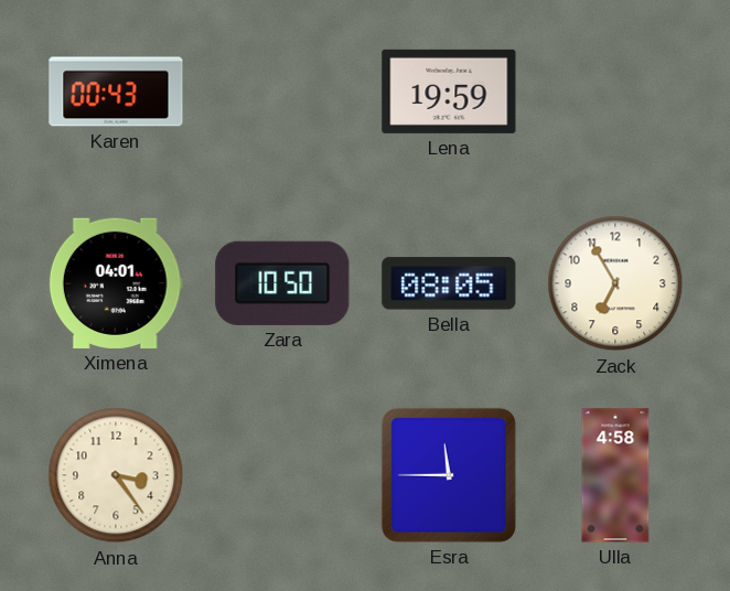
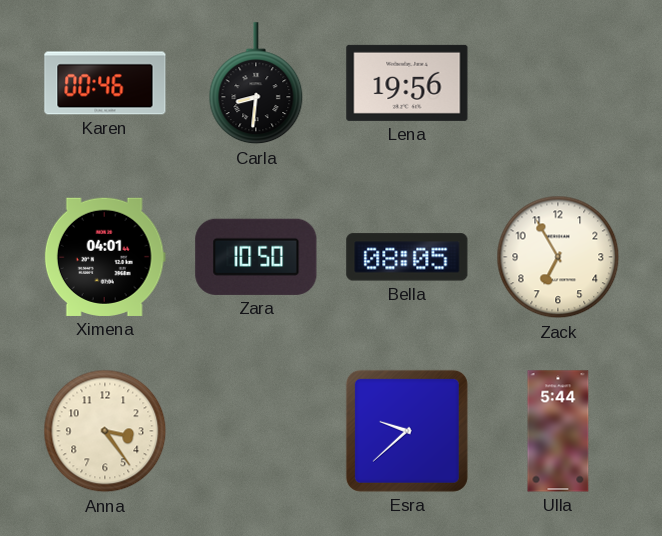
Karen: 00:43 -> 00:46 (105, 83)
Carla: none -> 8:31 (256, 84)
Lena: 19:59 -> 19:56 (407, 83)
Esra: 11:45 -> 9:38 (407, 431)
Ulla: 4:58 -> 5:44 (558, 431)
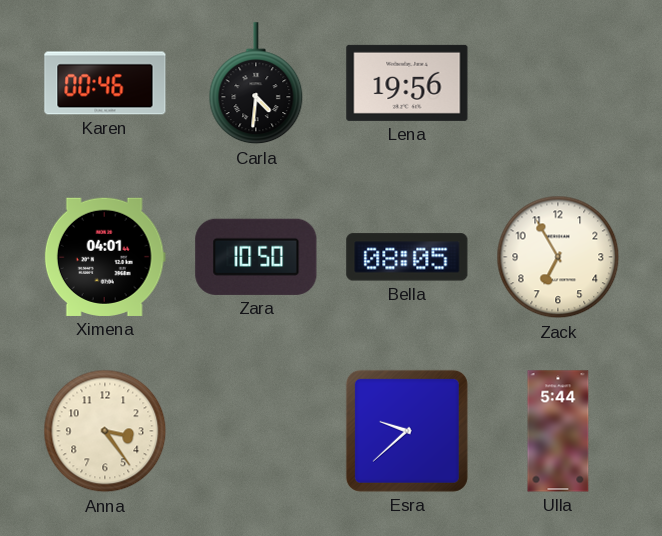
Carla: 8:31 -> 4:31 (256, 84)
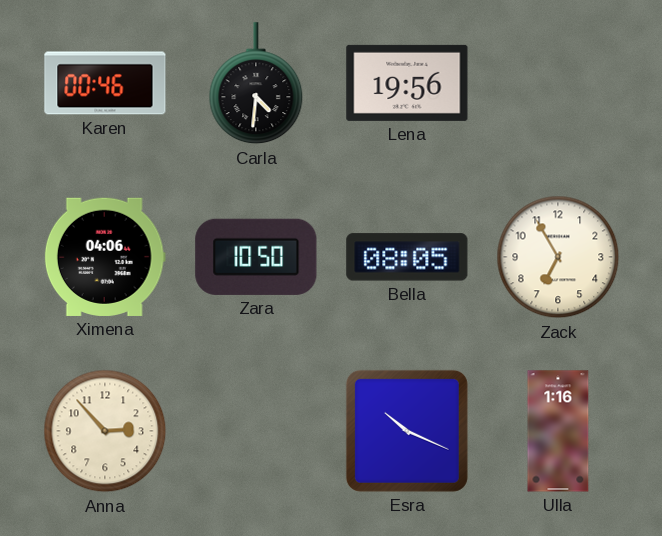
Ximena: 04:01 -> 04:06 (105, 257)
Anna: 3:24 -> 2:53 (105, 431)
Esra: 9:38 -> 10:19 (407, 431)
Ulla: 5:44 -> 1:16 (558, 431)
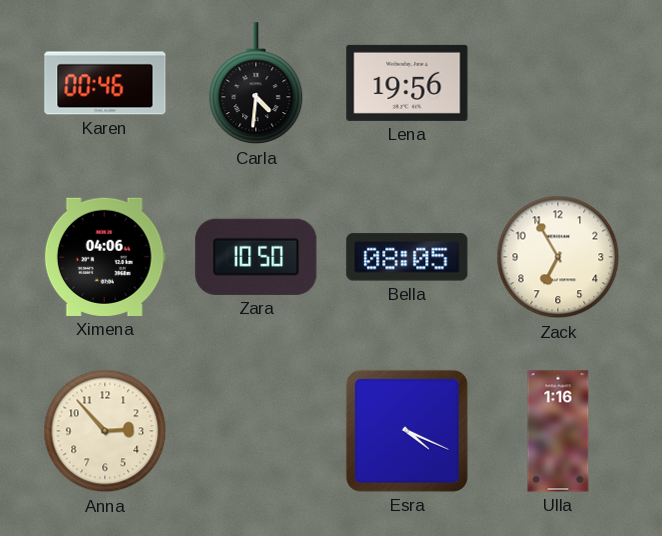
Esra: 10:19 -> 4:19 (407, 431)
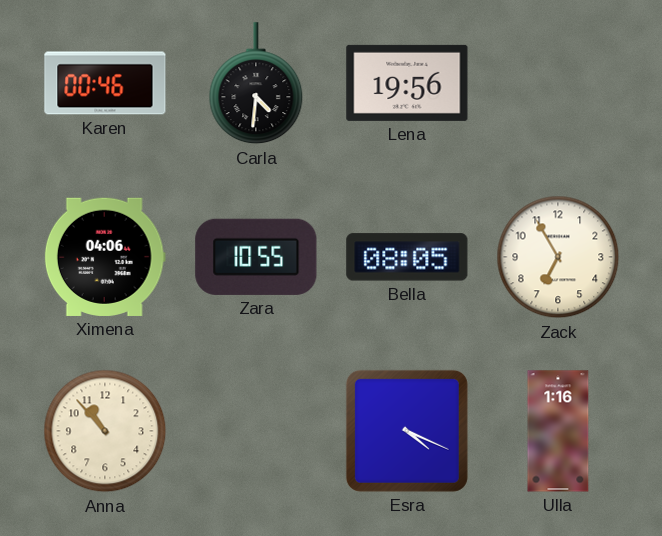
Zara: 10:50 -> 10:55 (256, 257)
Anna: 2:53 -> 10:53 (105, 431)
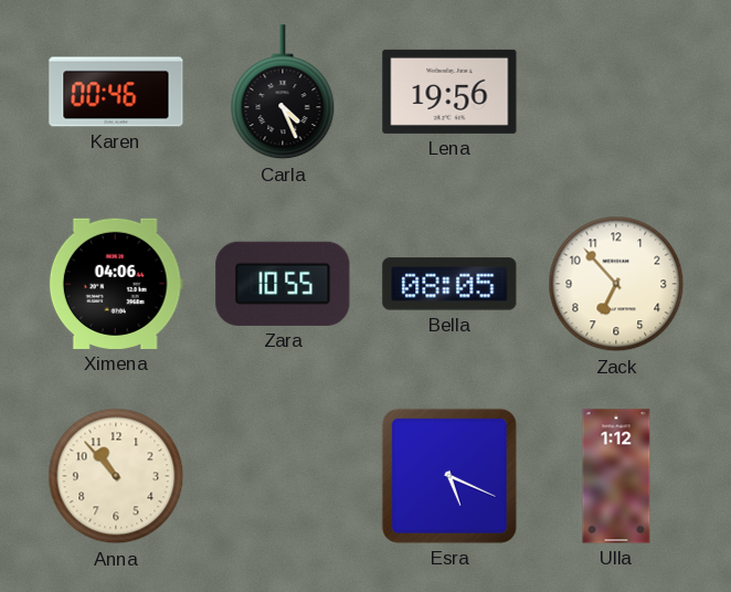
Carla: 4:31 -> 4:26 (283, 93)
Zack: 6:55 -> 6:53 (616, 284)
Esra: 4:19 -> 5:19 (449, 476)
Ulla: 1:16 -> 1:12 (616, 476)
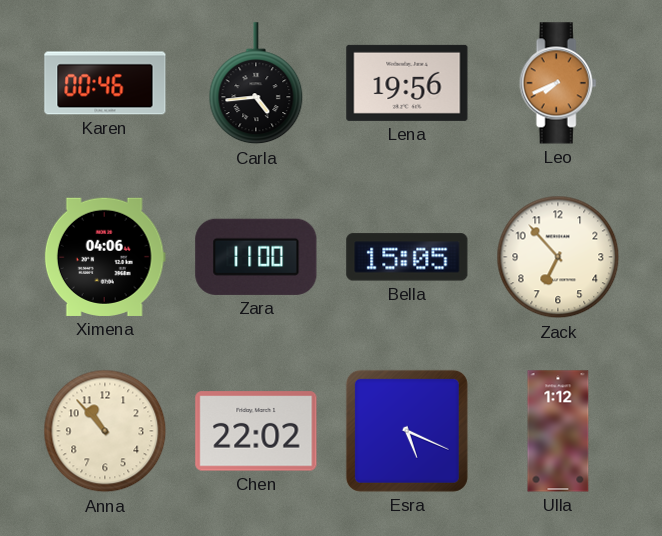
Carla: 4:26 -> 4:44 (256, 84)
Leo: none -> 7:41 (558, 83)
Zara: 10:55 -> 11:00 (256, 257)
Bella: 08:05 -> 15:05 (407, 257)
Chen: none -> 22:02 (256, 431)
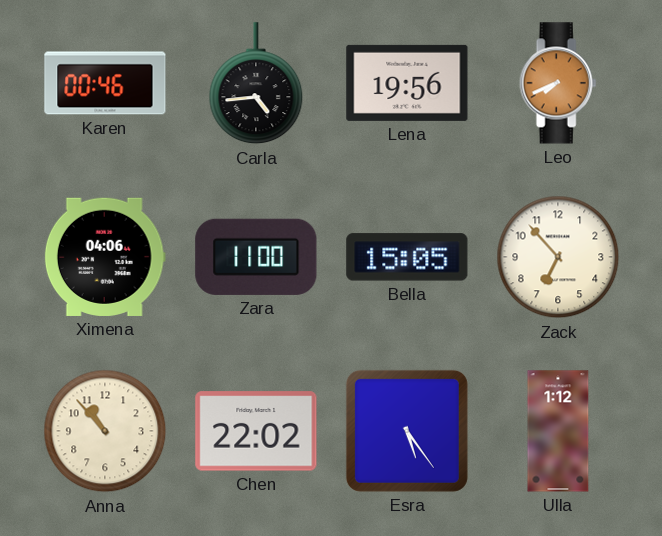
Esra: 5:19 -> 5:24 (407, 431)
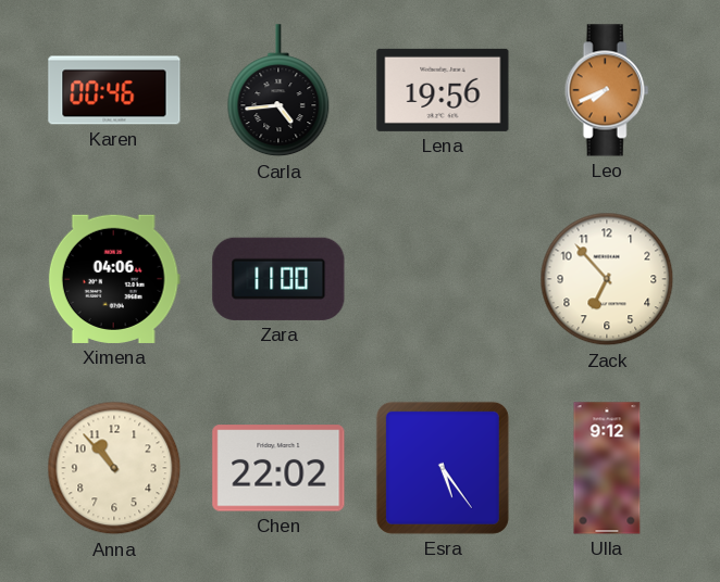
Bella: 15:05 -> none (407, 257)
Ulla: 1:12 -> 9:12 (607, 468)
